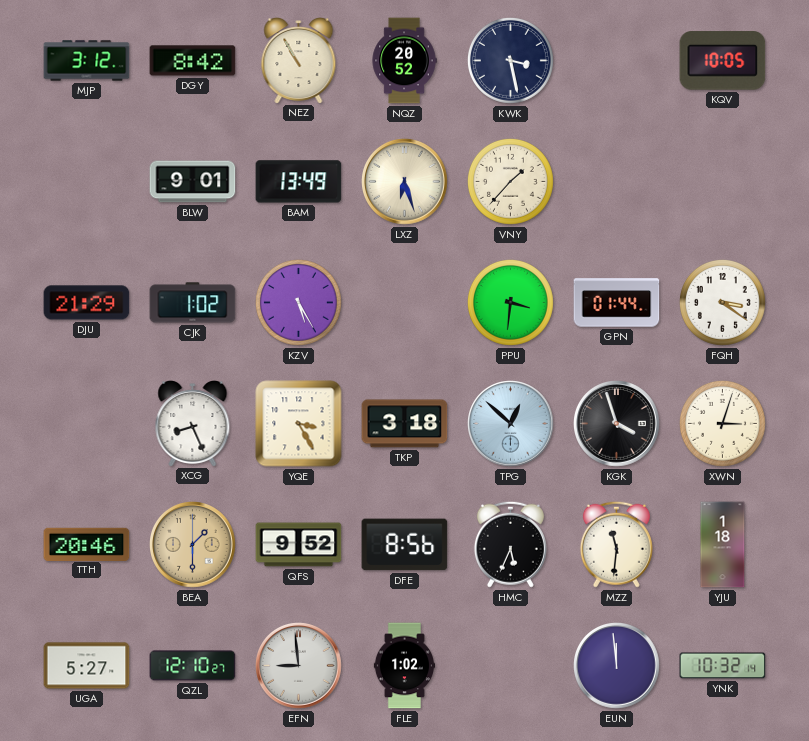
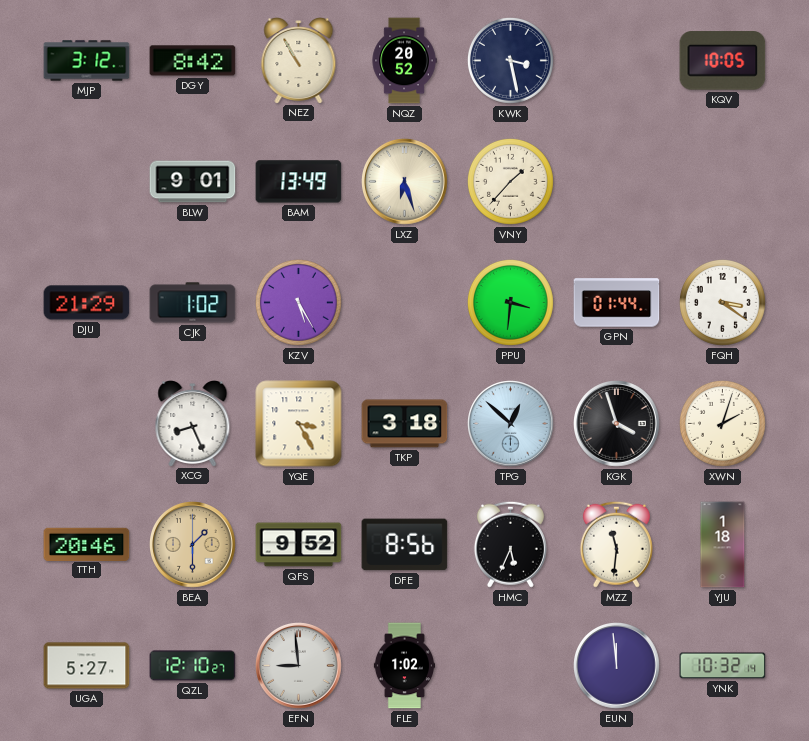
XWN: 3:03 -> 2:03 (722, 423)
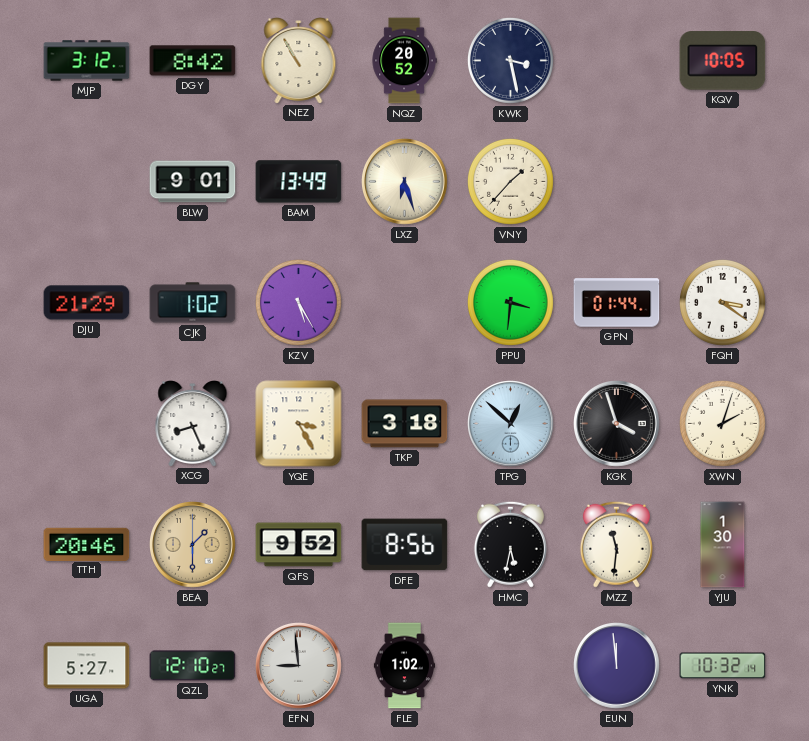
HMC: 5:34 -> 5:32 (510, 544)
YJU: 1:18 -> 1:30 (723, 545)
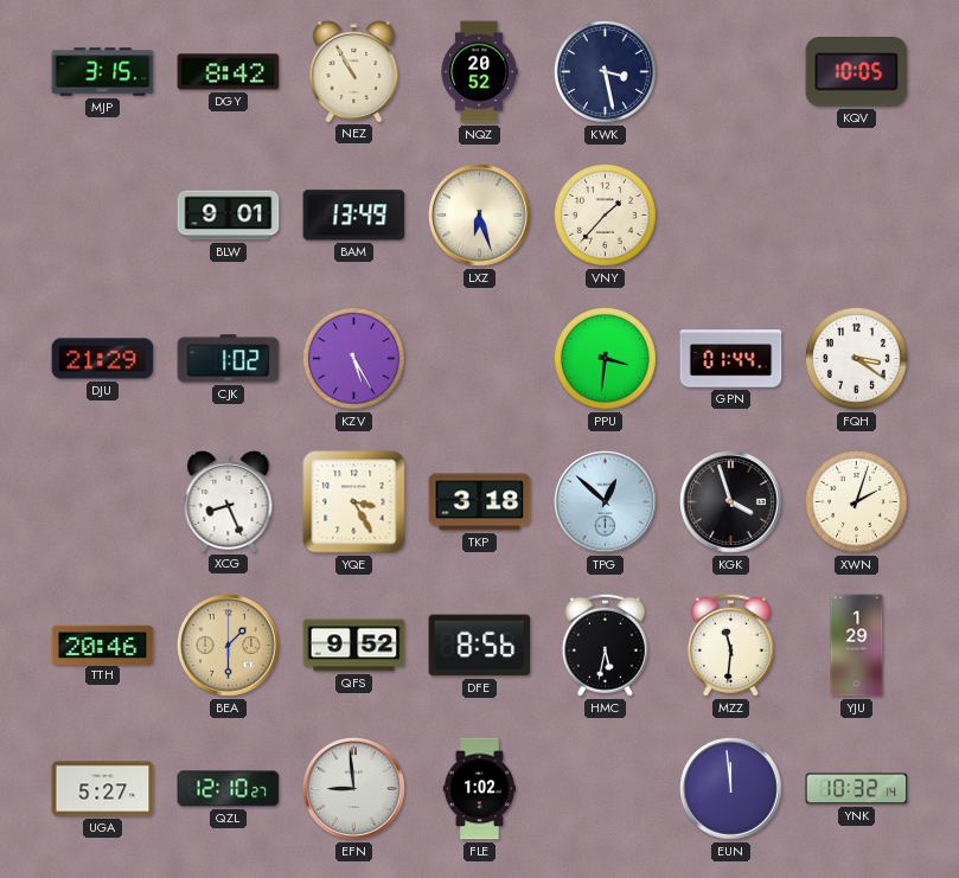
MJP: 3:12 -> 3:15 (103, 72)
YJU: 1:30 -> 1:29 (857, 646)
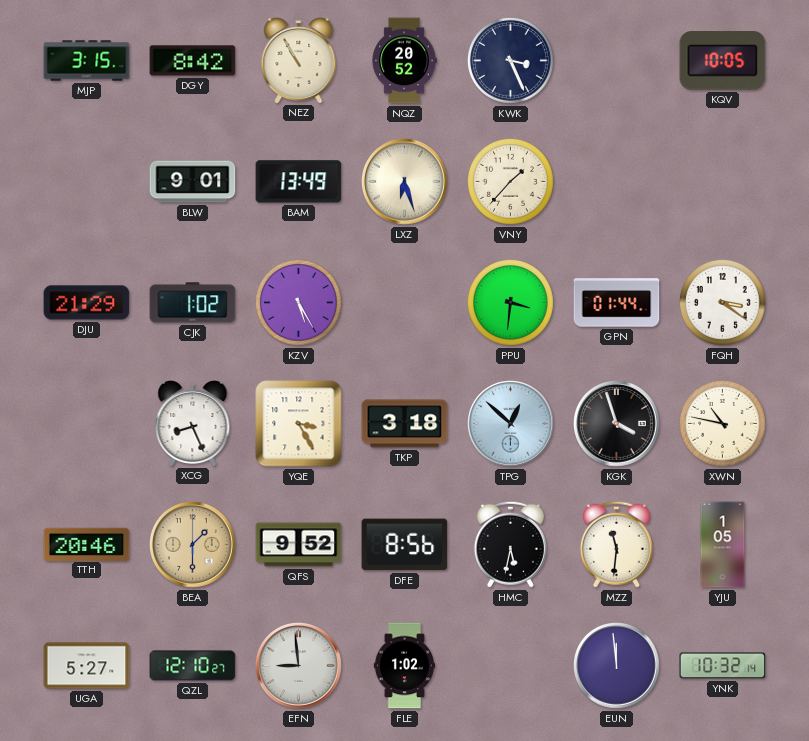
KWK: 3:28 -> 3:26 (510, 60)
XWN: 2:03 -> 10:47 (722, 423)
YJU: 1:29 -> 1:05 (723, 545)
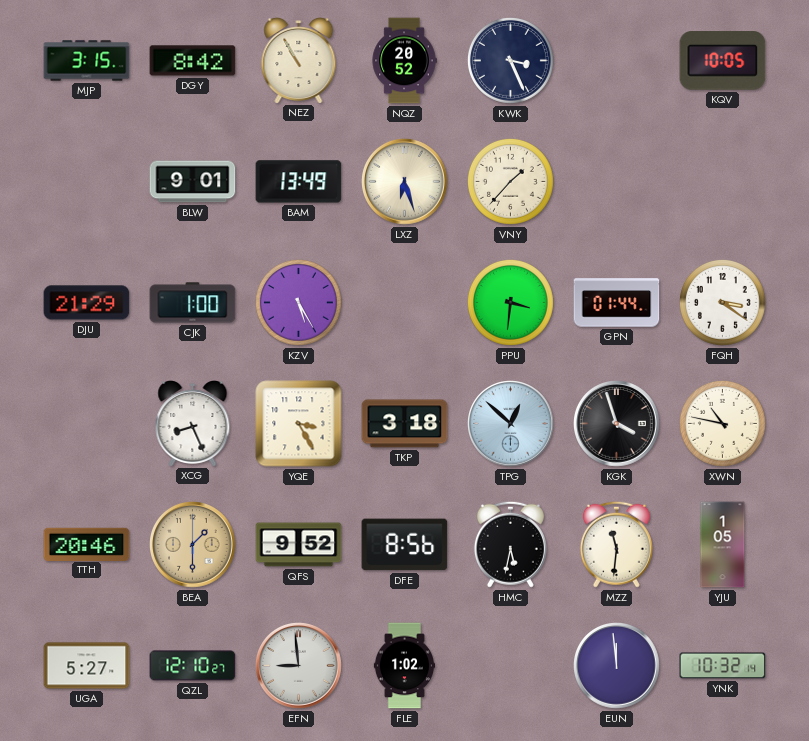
CJK: 1:02 -> 1:00 (193, 303)
